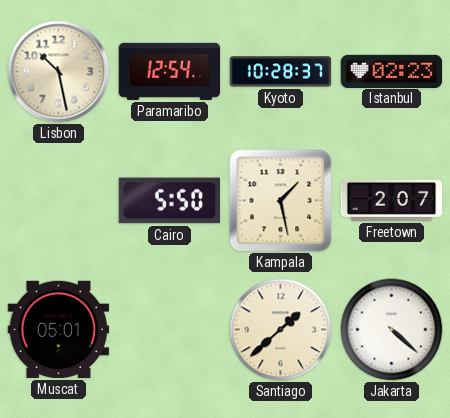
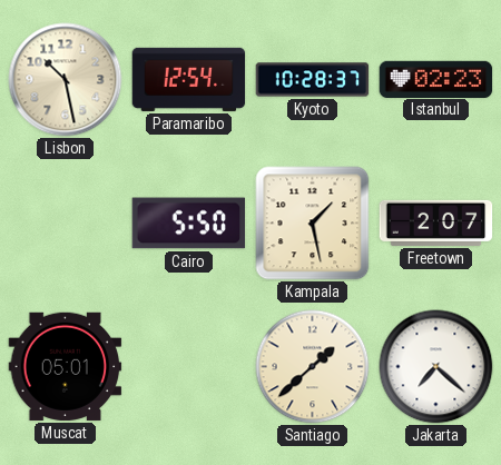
Jakarta: 4:22 -> 7:22 (436, 367)
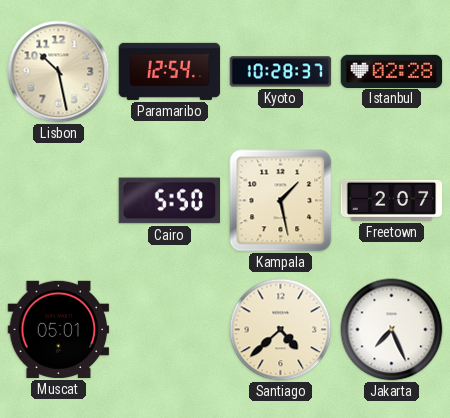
Istanbul: 02:23 -> 02:28 (392, 71)
Santiago: 1:38 -> 4:38 (281, 330)
Jakarta: 7:22 -> 7:26 (392, 330)
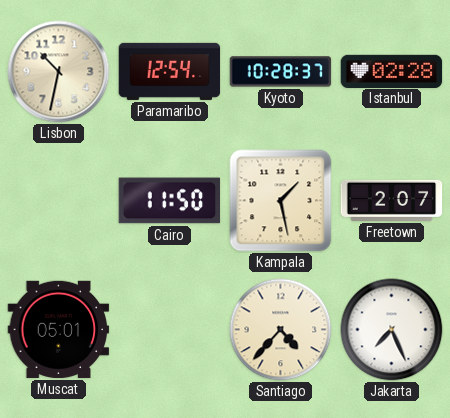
Lisbon: 10:28 -> 10:32 (59, 72)
Cairo: 5:50 -> 11:50 (170, 201)
Santiago: 4:38 -> 4:37 (281, 330)
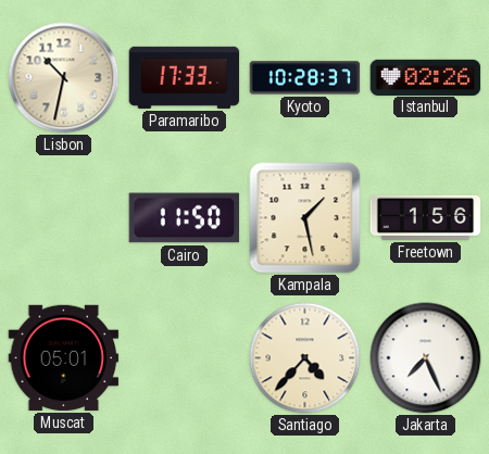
Paramaribo: 12:54 -> 17:33 (185, 77)
Istanbul: 02:28 -> 02:26 (426, 77)
Freetown: 2:07 -> 1:56 (426, 217)
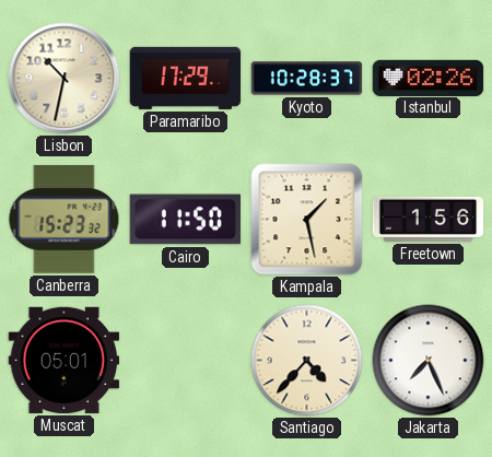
Paramaribo: 17:33 -> 17:29 (186, 78)
Canberra: none -> 15:23 (65, 220)
